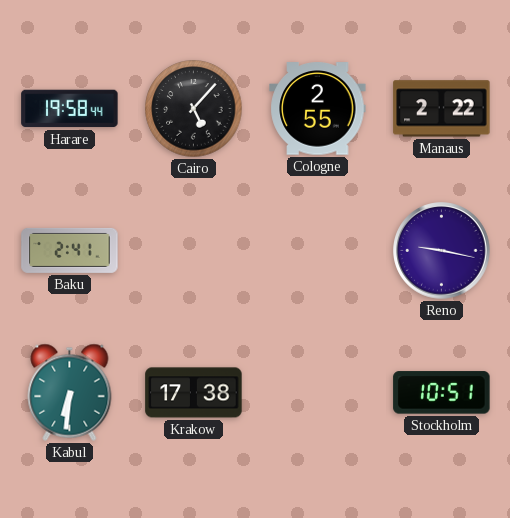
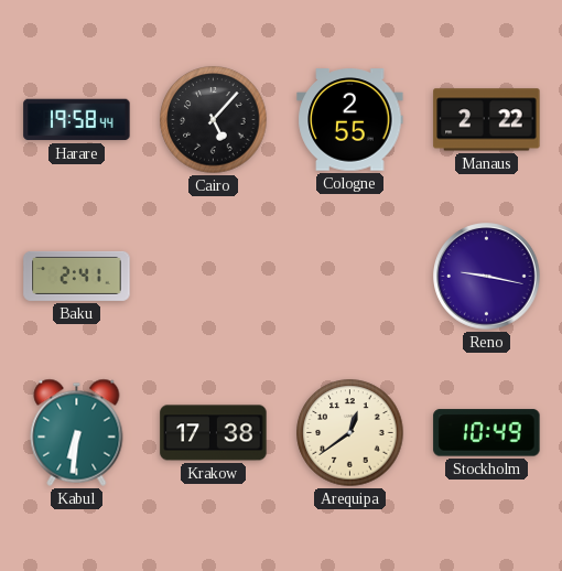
Arequipa: none -> 12:39 (350, 433)
Stockholm: 10:51 -> 10:49 (487, 433)
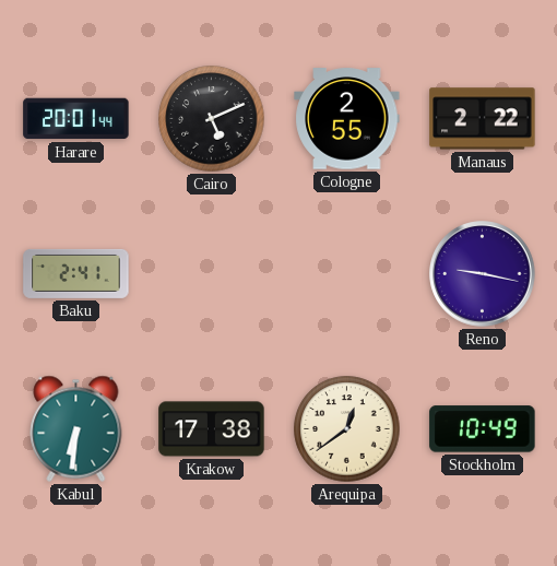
Harare: 19:58 -> 20:01 (76, 119)
Cairo: 5:07 -> 5:11 (212, 119)
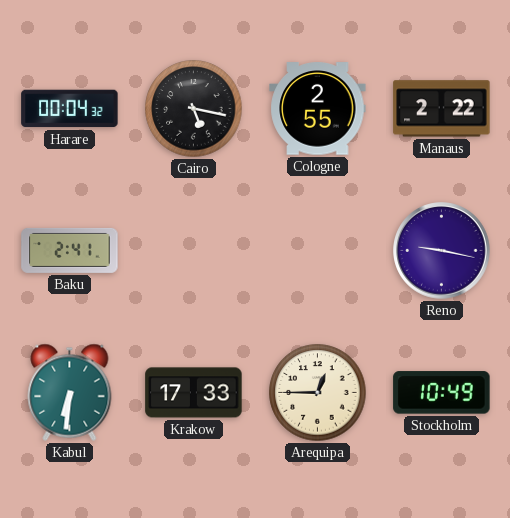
Harare: 20:01 -> 00:04 (70, 109)
Cairo: 5:11 -> 5:17 (194, 109)
Krakow: 17:38 -> 17:33 (194, 393)
Arequipa: 12:39 -> 12:45 (318, 393)
